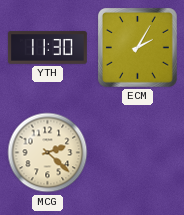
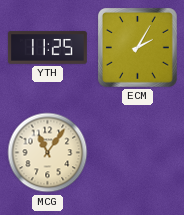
YTH: 11:30 -> 11:25 (48, 48)
MCG: 2:22 -> 11:06 (48, 153)
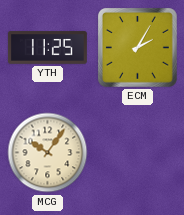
MCG: 11:06 -> 10:06 (48, 153)
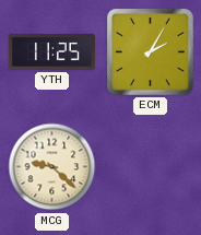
MCG: 10:06 -> 9:22 (52, 167)
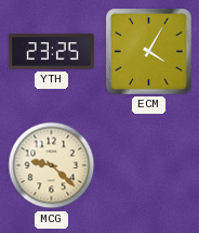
YTH: 11:25 -> 23:25 (52, 52)
ECM: 2:05 -> 4:05 (148, 51)
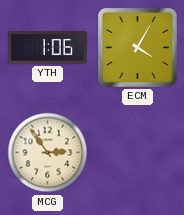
YTH: 23:25 -> 1:06 (48, 48)
MCG: 9:22 -> 2:54 (48, 153)
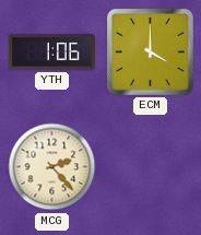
ECM: 4:05 -> 4:00 (150, 51)
MCG: 2:54 -> 2:23 (52, 167)
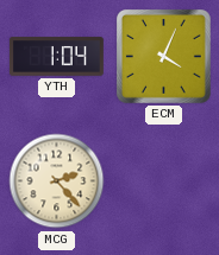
YTH: 1:06 -> 1:04 (57, 57)
ECM: 4:00 -> 4:04 (163, 56)
